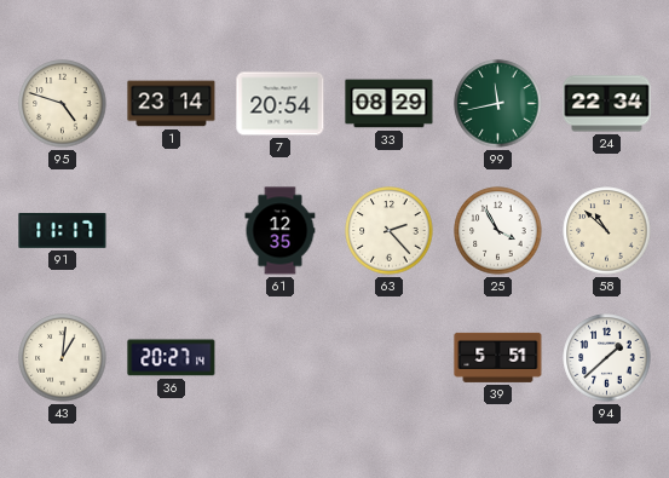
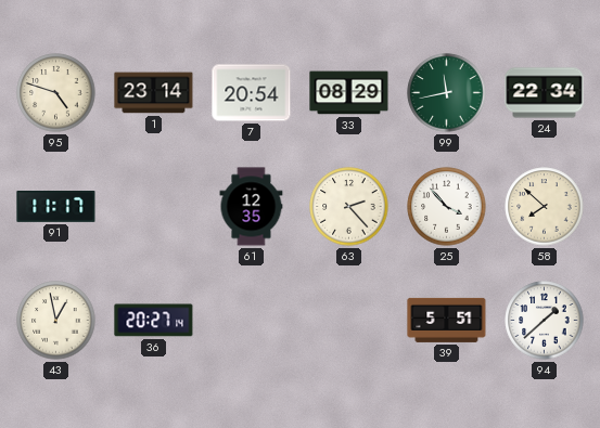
25: 3:55 -> 3:53 (447, 207)
58: 10:52 -> 7:52 (545, 207)
43: 1:01 -> 12:58 (56, 321)
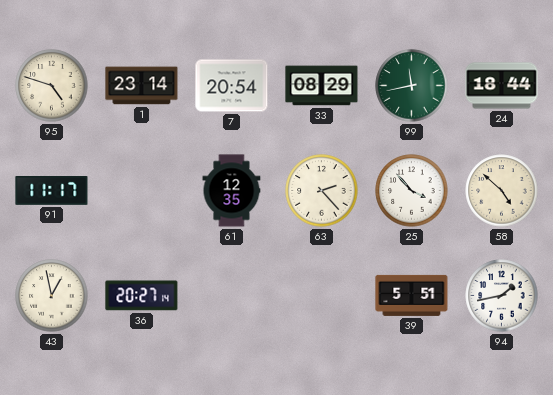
24: 22:34 -> 18:44 (502, 86)
58: 7:52 -> 4:52 (502, 191)
94: 1:38 -> 1:43 (502, 296)
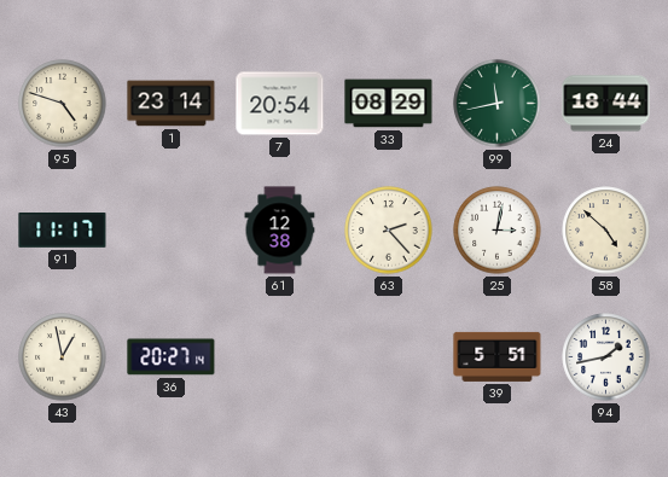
61: 12:35 -> 12:38 (280, 231)
25: 3:53 -> 3:02 (498, 231)
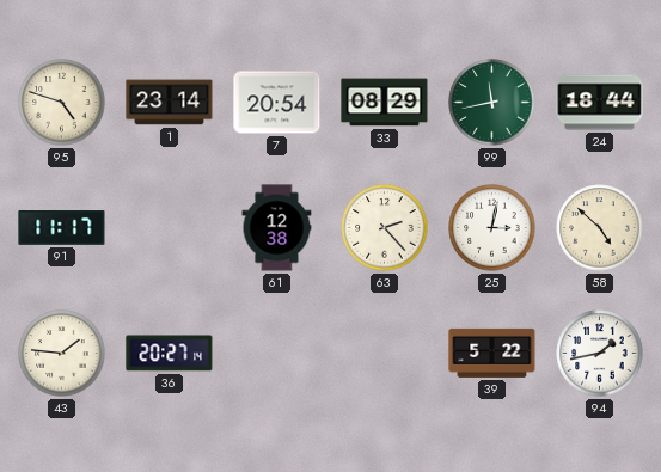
43: 12:58 -> 1:46 (62, 354)
39: 5:51 -> 5:22 (492, 353)
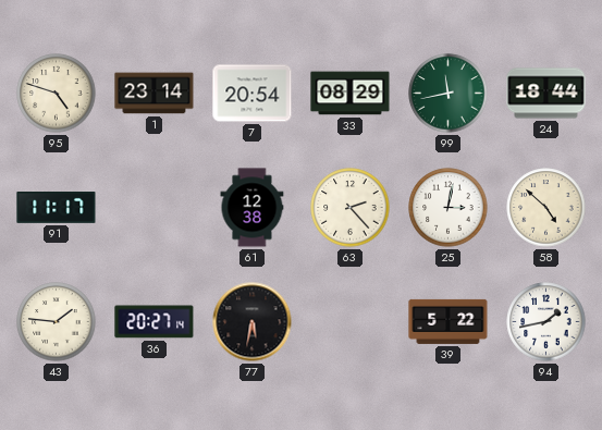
77: none -> 5:32 (253, 322)
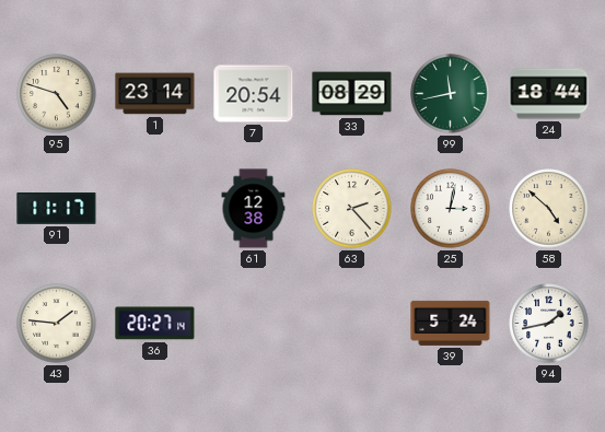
77: 5:32 -> none (253, 322)
39: 5:22 -> 5:24 (451, 323)
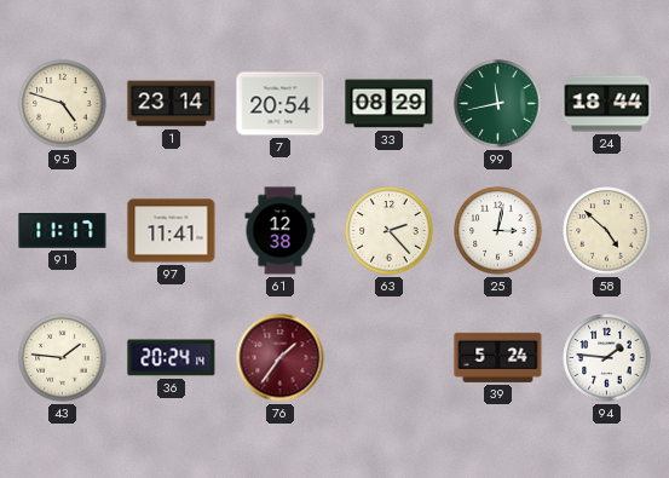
97: none -> 11:41 (172, 231)
36: 20:27 -> 20:24 (172, 358)
76: none -> 1:36 (281, 358)
94: 1:43 -> 1:46 (607, 358)
